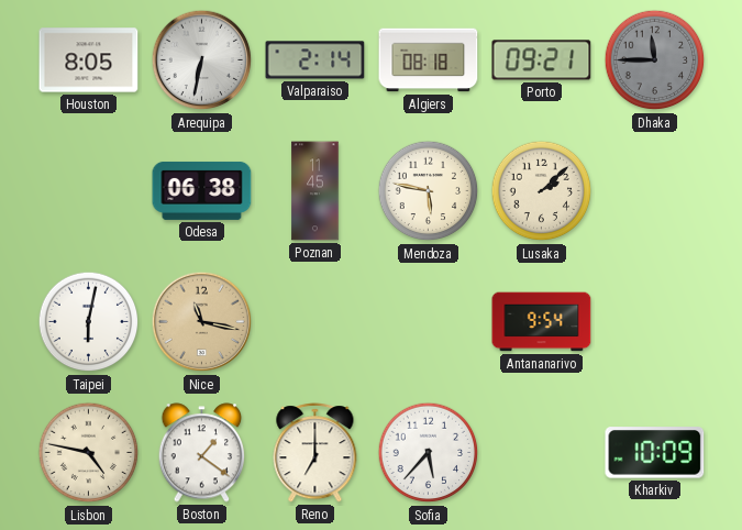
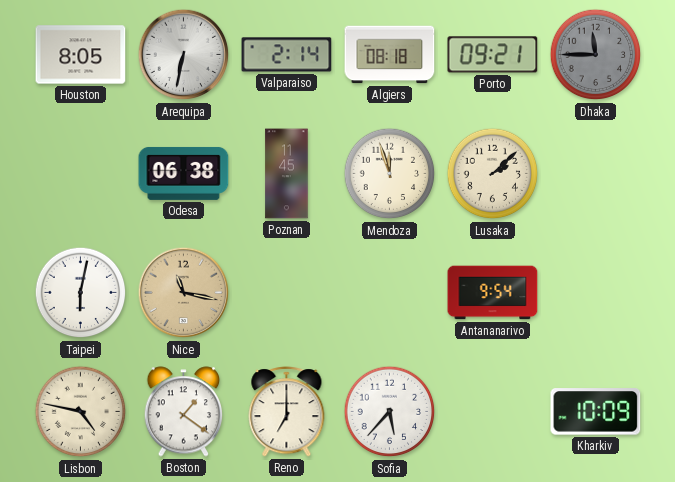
Mendoza: 5:47 -> 11:57 (390, 174)
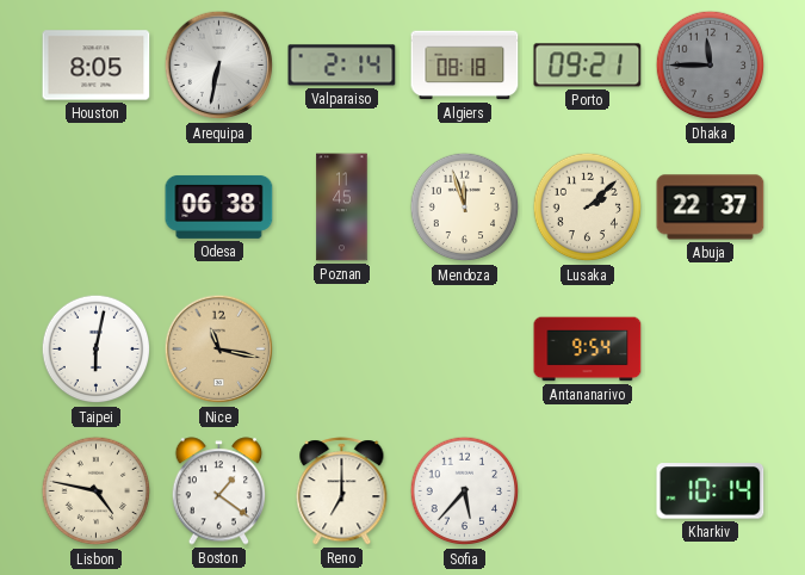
Abuja: none -> 22:37 (711, 208)
Kharkiv: 10:09 -> 10:14 (711, 491)
